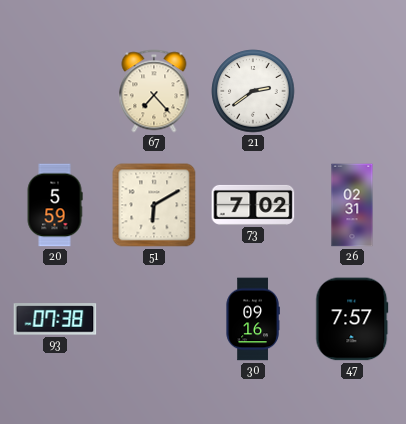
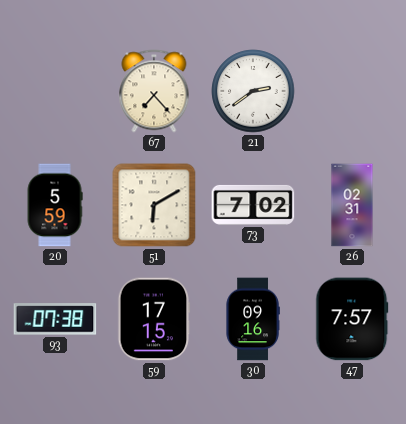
59: none -> 17:15 (154, 319)
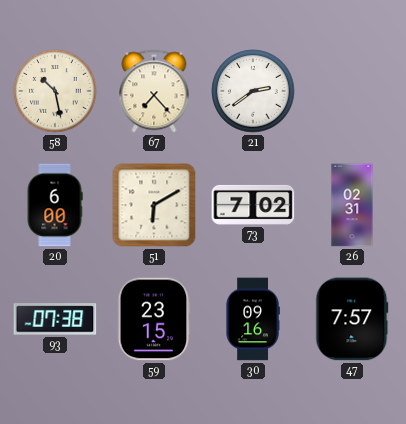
58: none -> 10:28 (55, 91)
20: 5:59 -> 6:00 (55, 205)
59: 17:15 -> 23:15 (154, 319)
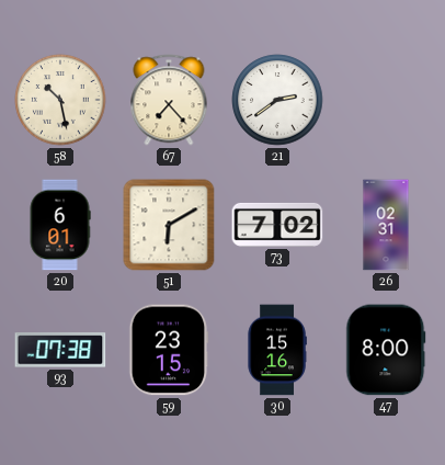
20: 6:00 -> 6:01 (60, 225)
30: 09:16 -> 15:16 (277, 350)
47: 7:57 -> 8:00 (386, 350)
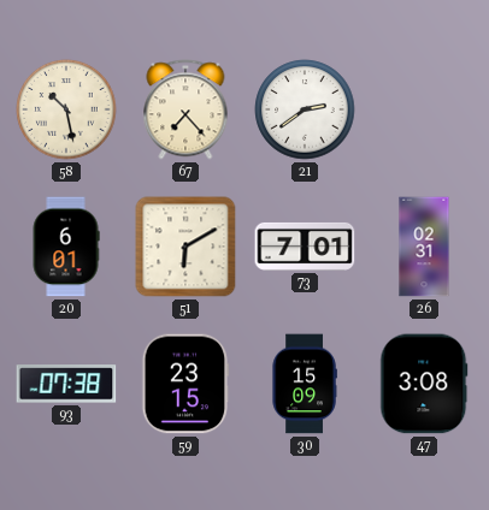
73: 7:02 -> 7:01 (305, 247)
30: 15:16 -> 15:09 (305, 384)
47: 8:00 -> 3:08 (424, 384)
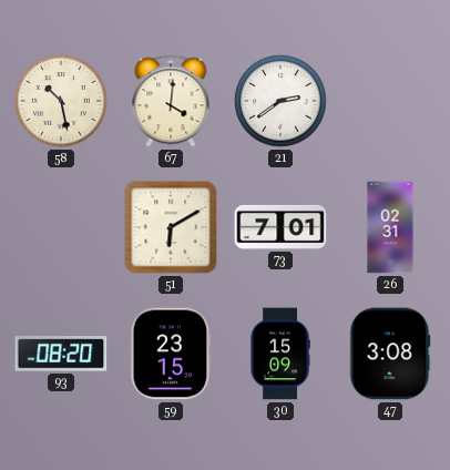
67: 7:23 -> 4:01 (171, 101)
20: 6:01 -> none (66, 247)
93: 07:38 -> 08:20 (61, 354)
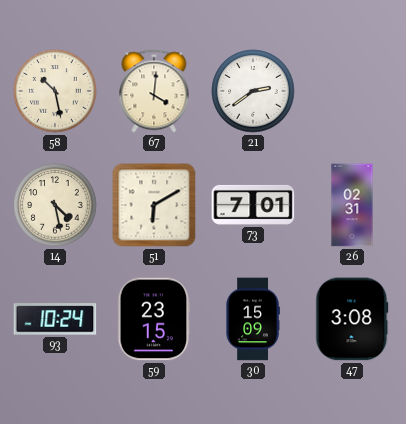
14: none -> 4:28 (55, 205)
93: 08:20 -> 10:24 (55, 319)
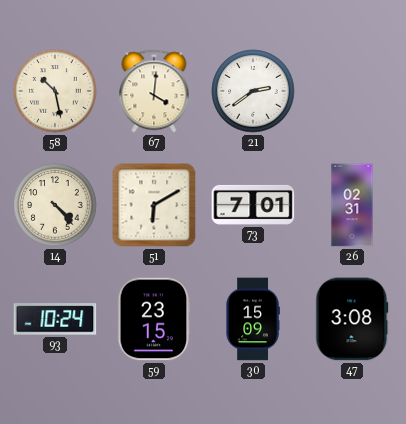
14: 4:28 -> 4:23 (55, 205)
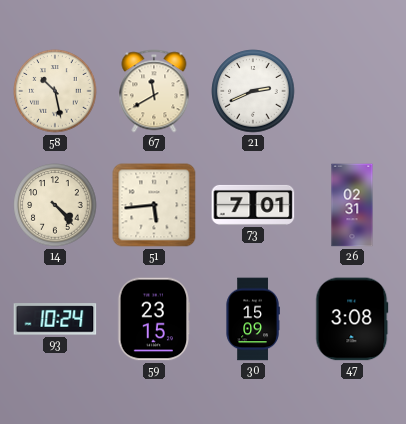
67: 4:01 -> 11:40 (154, 91)
21: 2:39 -> 2:41 (253, 91)
51: 6:10 -> 5:44 (154, 205)
